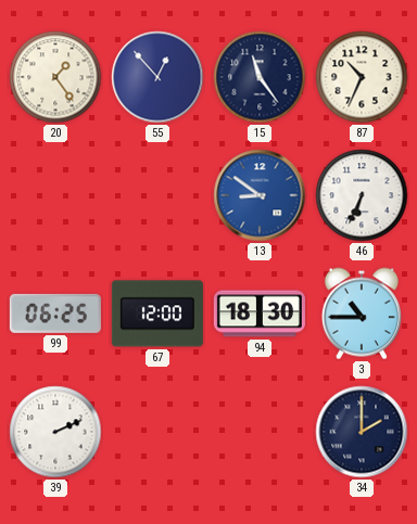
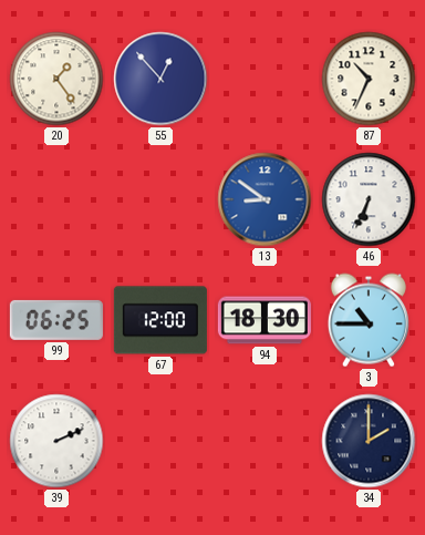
15: 11:24 -> none (260, 77)
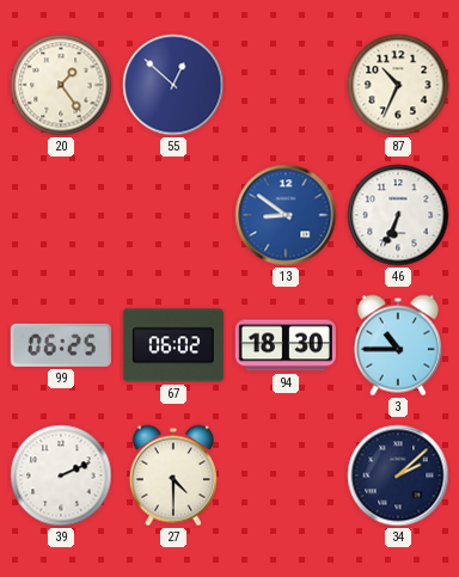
55: 12:53 -> 12:52 (173, 85)
67: 12:00 -> 06:02 (173, 345)
27: none -> 4:30 (173, 475)
34: 2:00 -> 2:08 (398, 475)
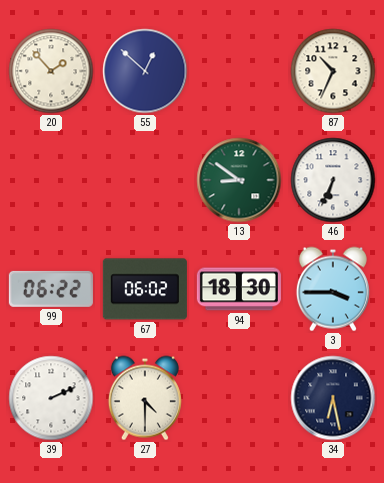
20: 1:24 -> 1:53 (51, 71)
13 dial: blue -> green (239, 180)
99: 06:25 -> 06:22 (51, 289)
3: 10:45 -> 3:45 (333, 289)
34: 2:08 -> 6:28 (333, 398)
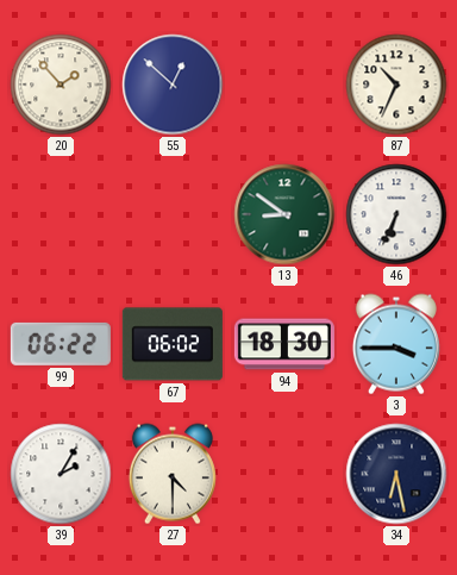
39: 2:11 -> 2:05 (61, 474)
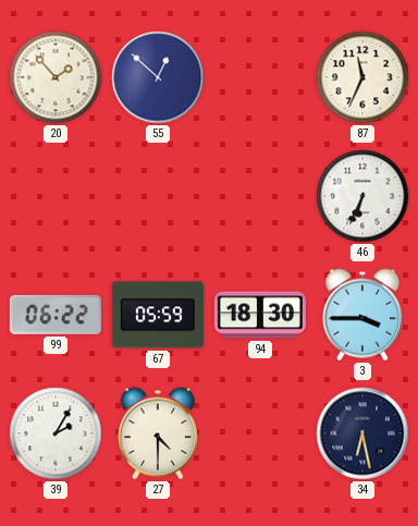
87: 10:34 -> 11:34 (362, 77)
13: 8:51 -> none (284, 214)
67: 06:02 -> 05:59 (158, 315)
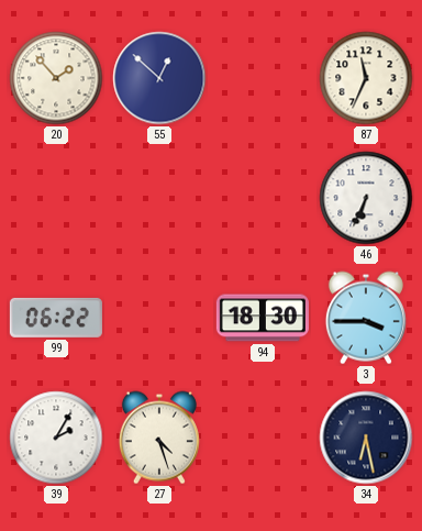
67: 05:59 -> none (158, 315)
27: 4:30 -> 4:27 (159, 438)
